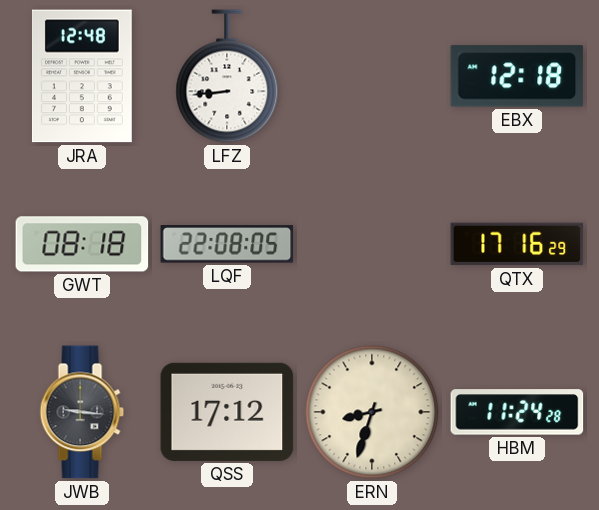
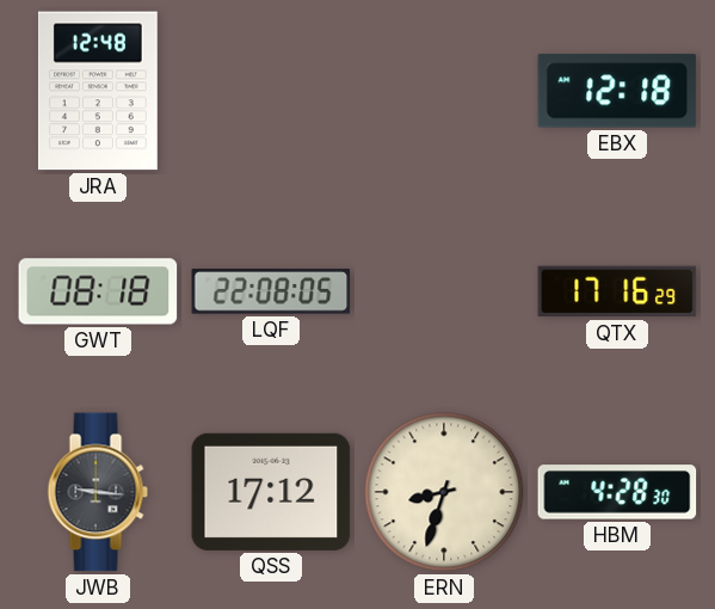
LFZ: 8:44 -> none (227, 76)
HBM: 11:24 -> 4:28 (617, 492)
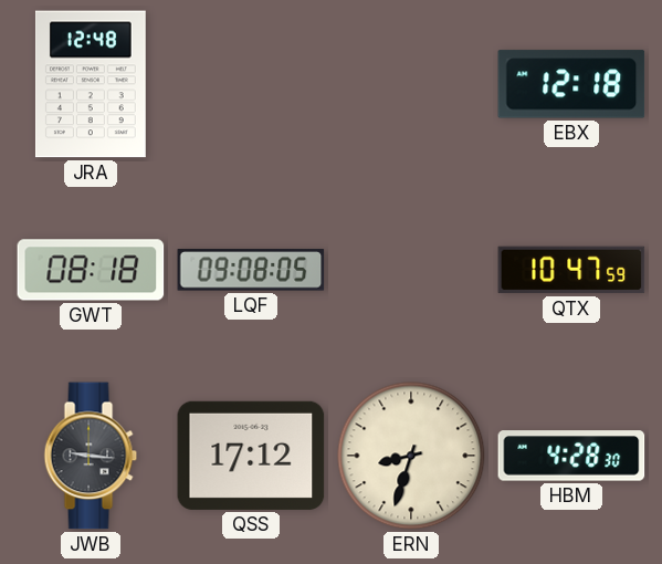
LQF: 22:08 -> 09:08 (251, 270)
QTX: 17:16 -> 10:47 (571, 270)
